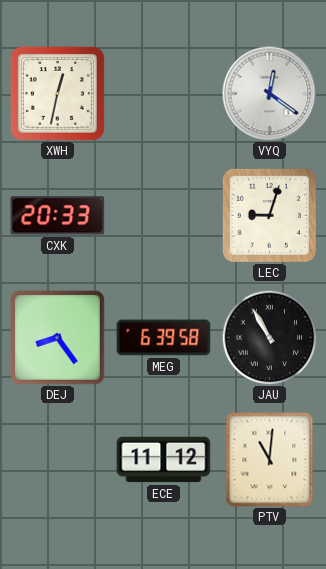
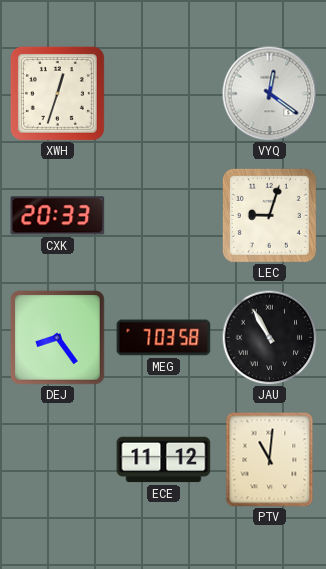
XWH: 12:32 -> 12:33 (57, 93)
MEG: 6:39 -> 7:03 (164, 338)
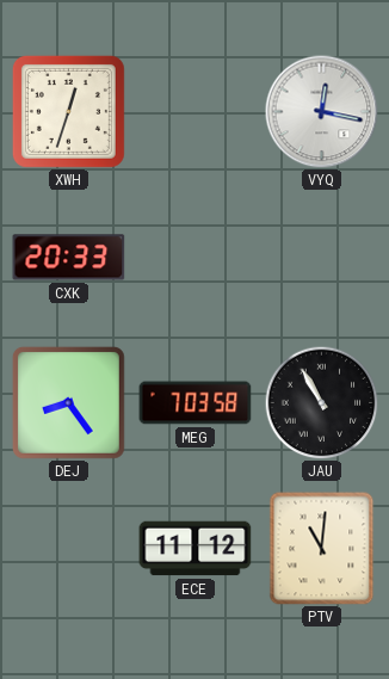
VYQ: 12:21 -> 12:17 (321, 111)
LEC: 9:03 -> none (269, 215)
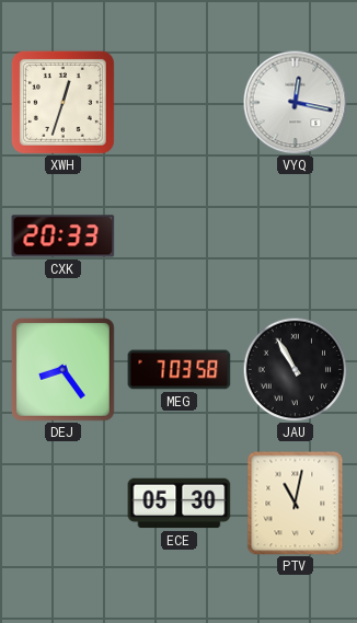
ECE: 11:12 -> 05:30 (180, 504)
PTV: 11:01 -> 11:02 (296, 504)
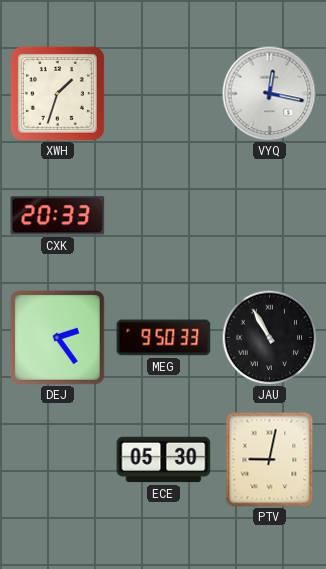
XWH: 12:33 -> 1:33 (57, 93)
DEJ: 8:24 -> 2:24 (57, 337)
MEG: 7:03 -> 9:50 (164, 338)
PTV: 11:02 -> 9:02 (270, 460)
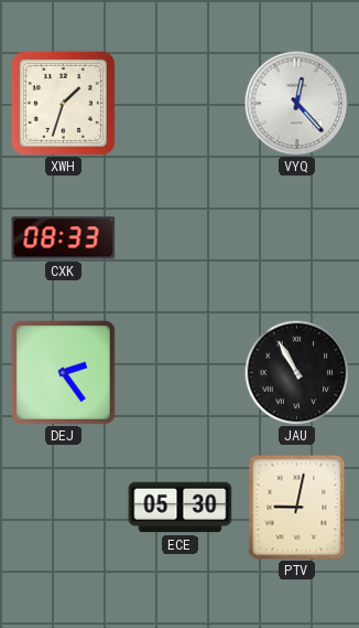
VYQ: 12:17 -> 12:23 (296, 103)
CXK: 20:33 -> 08:33 (64, 238)
MEG: 9:50 -> none (164, 338)
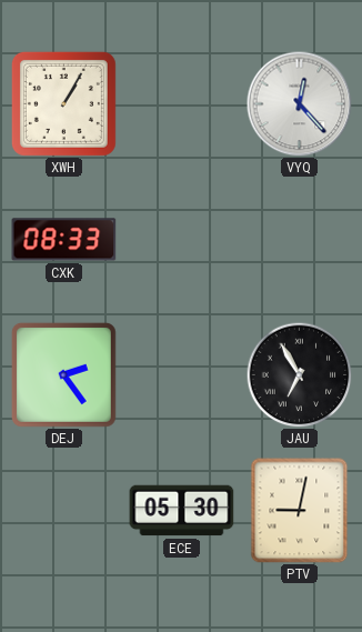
XWH: 1:33 -> 1:05 (63, 103)
JAU: 10:55 -> 6:55 (299, 374)
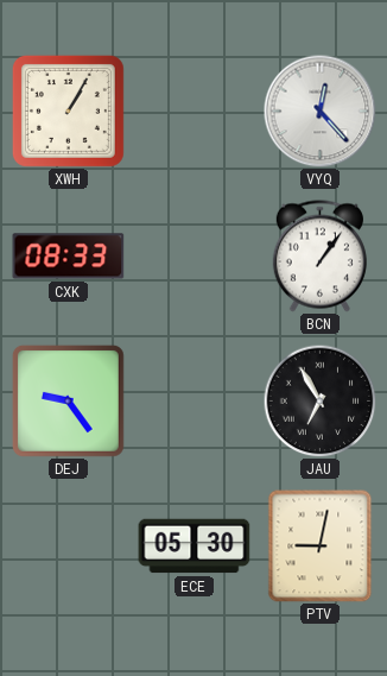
BCN: none -> 1:06 (319, 257)
DEJ: 2:24 -> 9:24 (68, 400)
